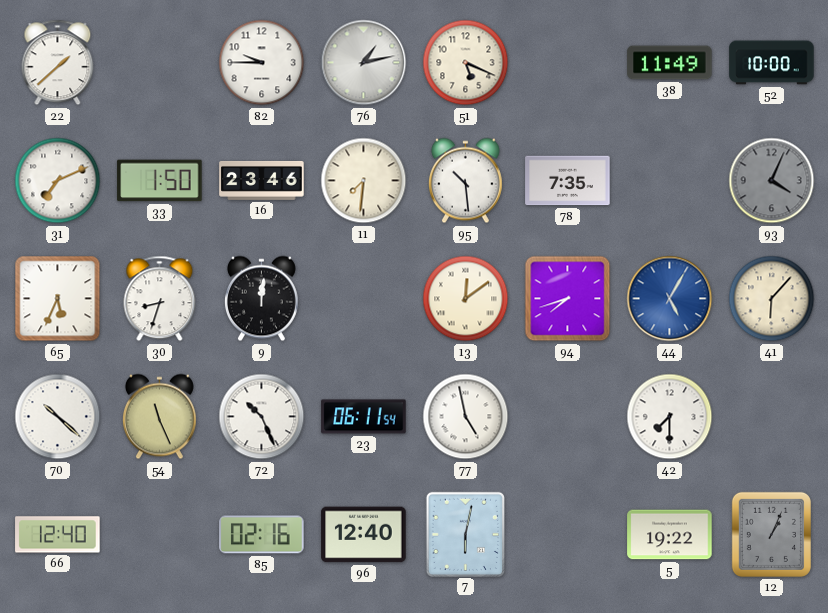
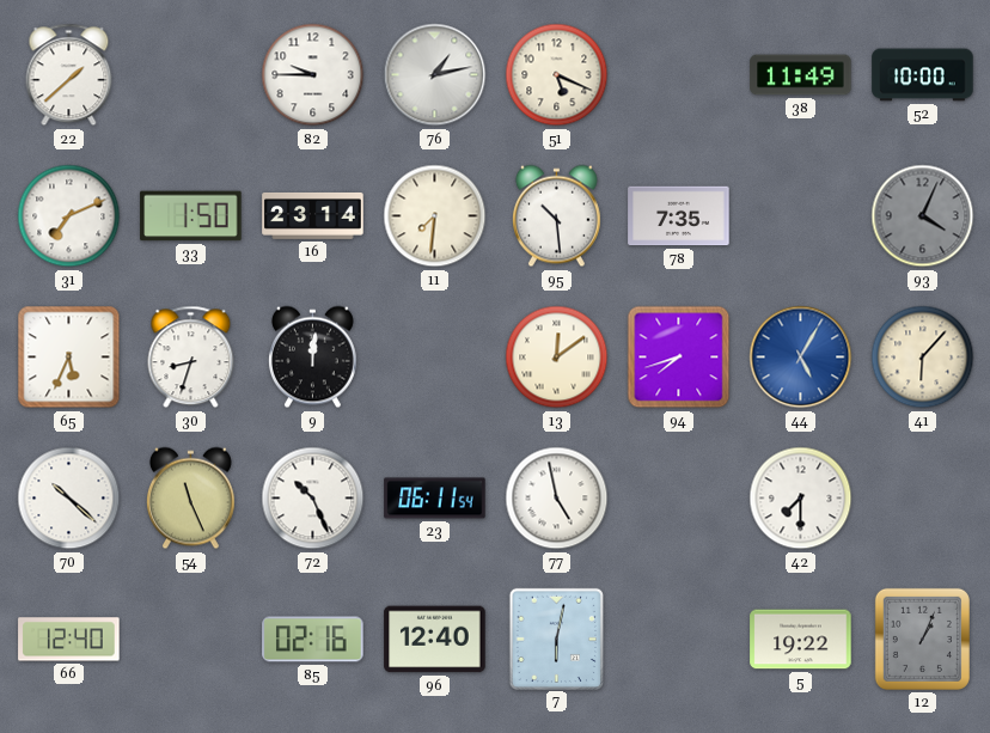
16: 23:46 -> 23:14 (313, 215)
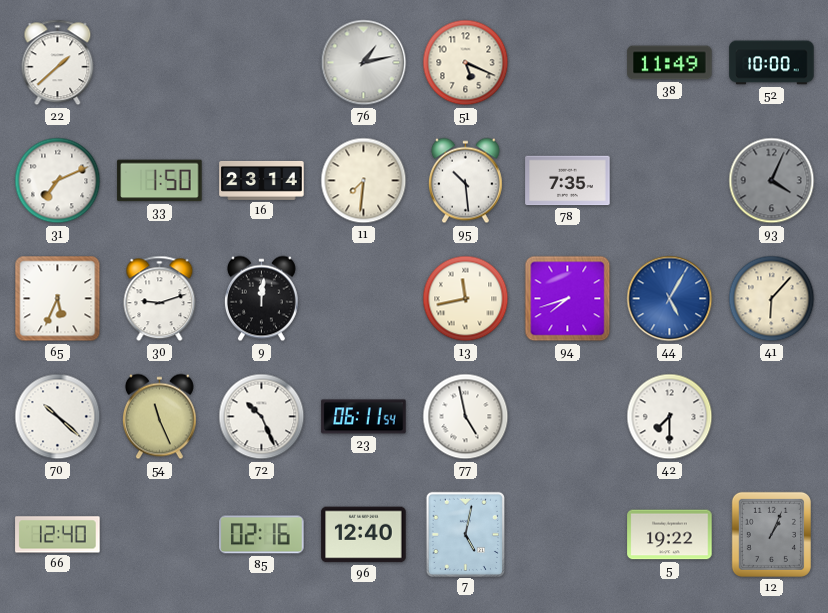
82: 9:45 -> none (313, 75)
30: 8:33 -> 9:12 (160, 299)
13: 12:09 -> 11:43 (466, 299)
7: 6:02 -> 5:02 (465, 534)
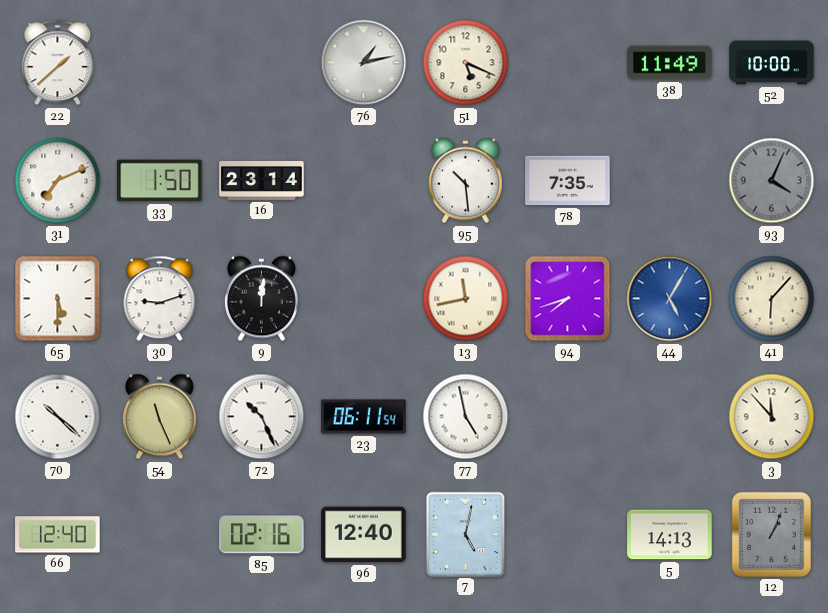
11: 7:31 -> none (364, 181)
65: 5:34 -> 5:30 (58, 299)
42: 7:30 -> none (670, 417)
3: none -> 11:53 (772, 417)
5: 19:22 -> 14:13 (670, 535)
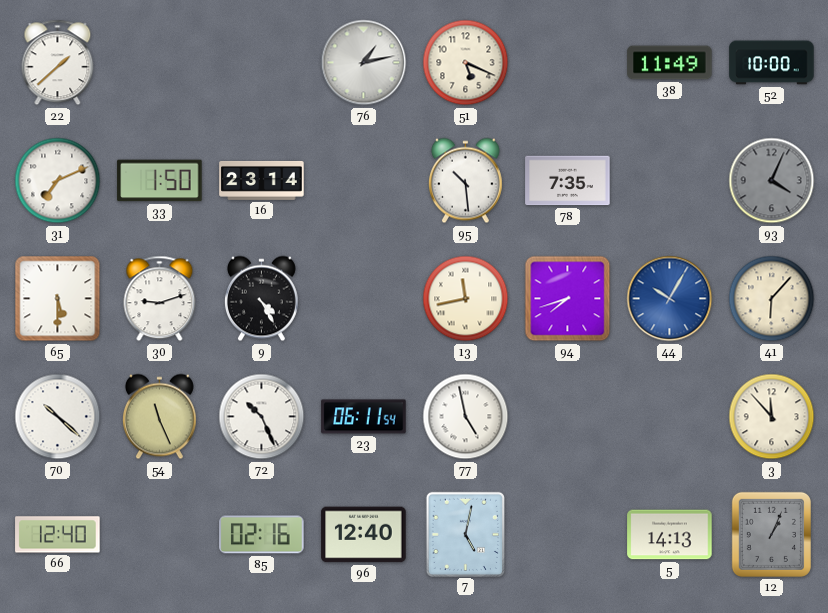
9: 12:01 -> 4:25 (261, 299)
44: 5:05 -> 10:05 (670, 299)
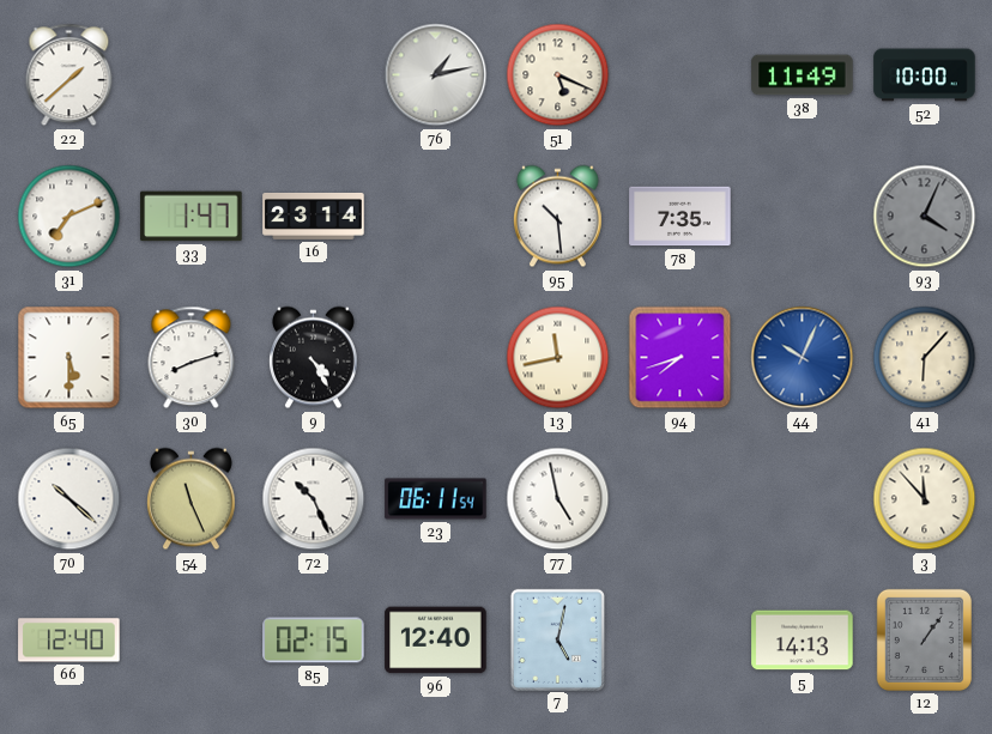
33: 1:50 -> 1:47 (192, 217)
30: 9:12 -> 8:12 (192, 358)
44: 10:05 -> 10:04 (803, 358)
85: 02:16 -> 02:15 (314, 641)
12: 1:04 -> 1:06 (924, 639)
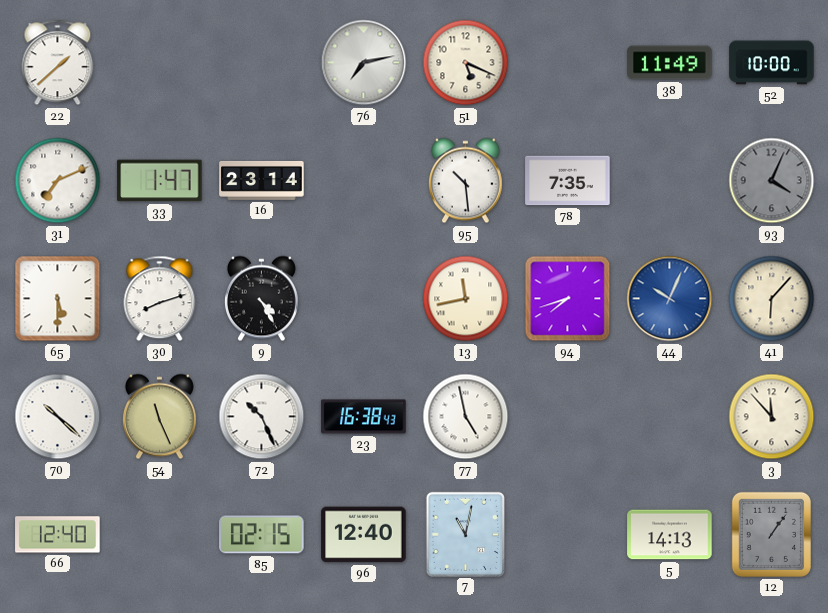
76: 1:13 -> 7:13 (364, 63)
23: 06:11 -> 16:38 (364, 417)
7: 5:02 -> 11:02 (465, 534)
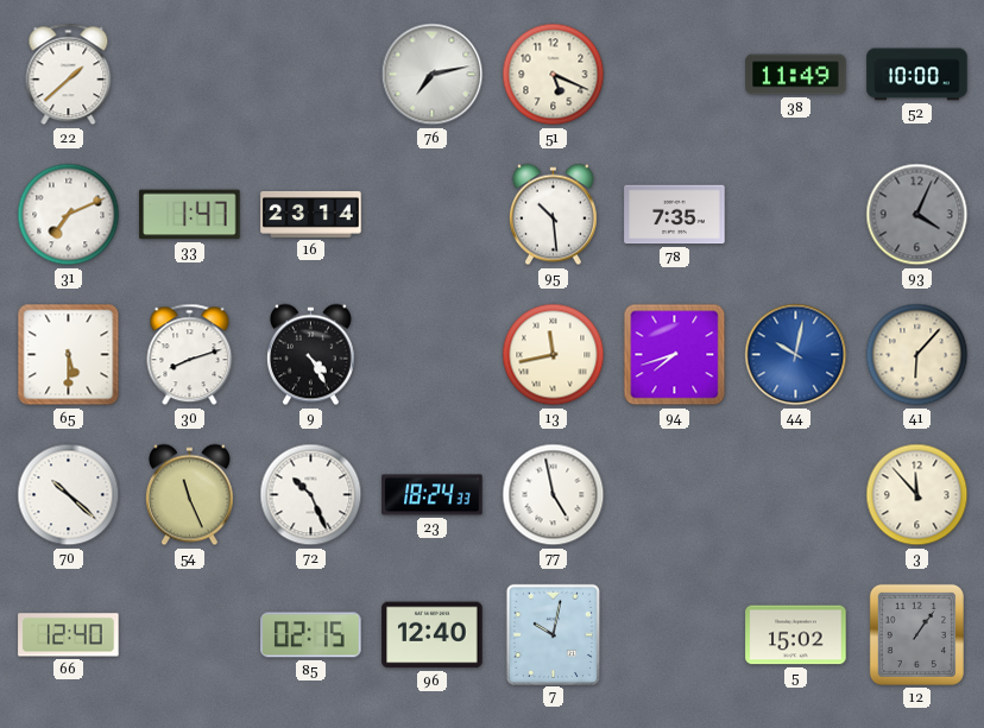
44: 10:04 -> 10:02 (796, 355)
23: 16:38 -> 18:24 (433, 495)
7: 11:02 -> 10:02 (553, 634)
5: 14:13 -> 15:02 (796, 635)
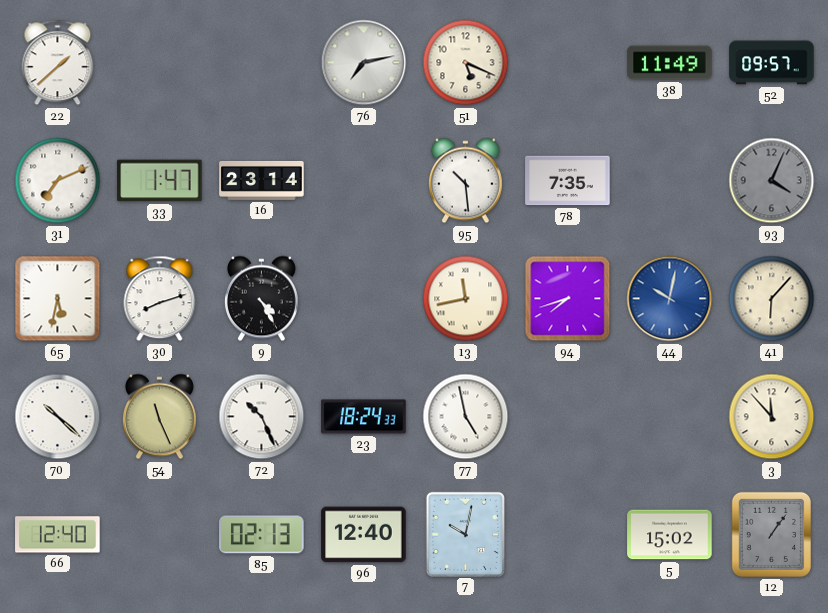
52: 10:00 -> 09:57 (772, 63)
65: 5:30 -> 5:32 (58, 299)
85: 02:15 -> 02:13 (262, 535)
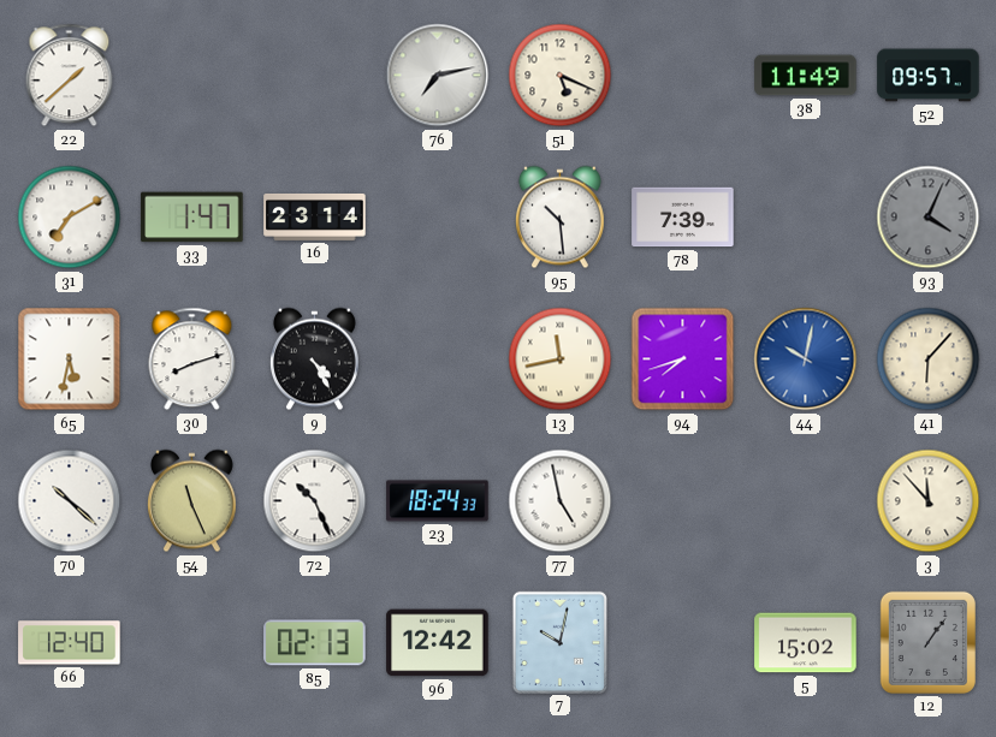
31: 7:11 -> 7:10 (70, 218)
78: 7:35 -> 7:39 (683, 218)
96: 12:40 -> 12:42 (438, 643)
